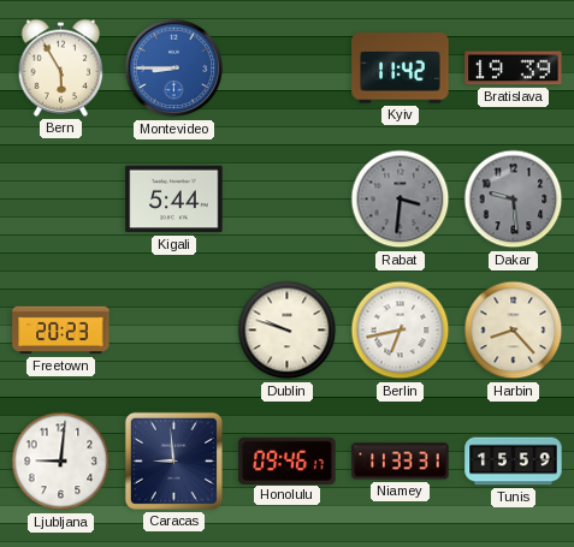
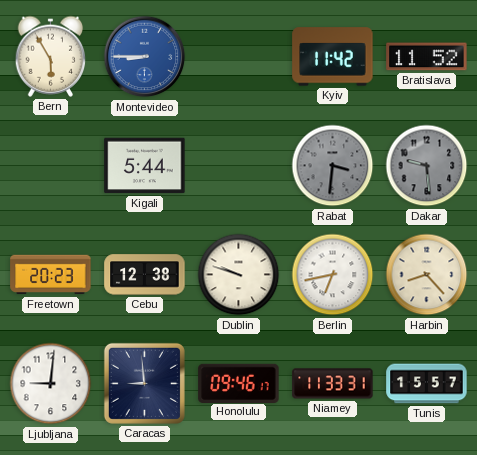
Bratislava: 19:39 -> 11:52 (427, 57)
Cebu: none -> 12:38 (145, 275)
Tunis: 15:59 -> 15:57 (427, 384)
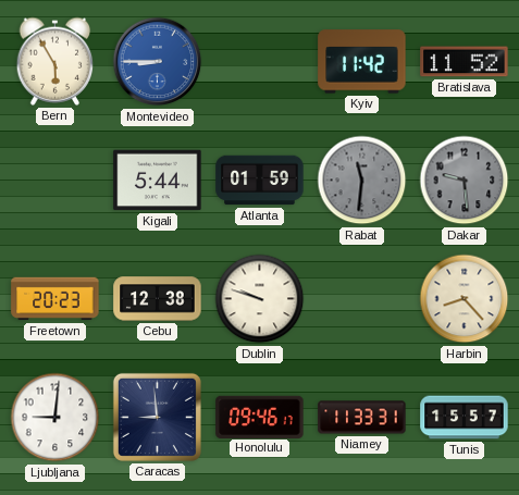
Atlanta: none -> 01:59 (260, 181)
Rabat: 3:31 -> 11:31 (362, 181)
Berlin: 6:43 -> none (333, 275)
